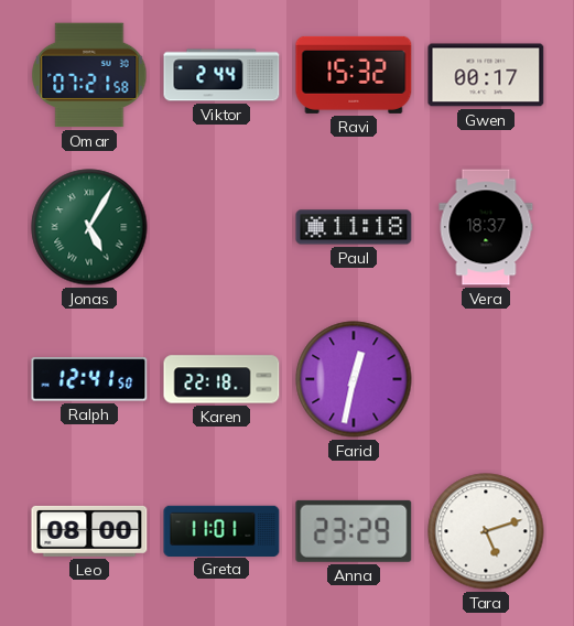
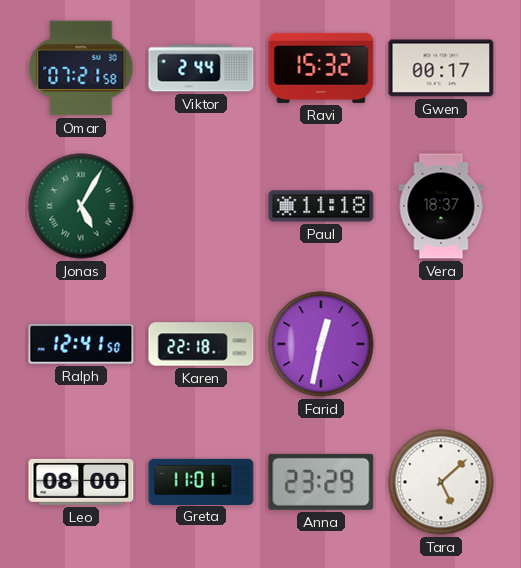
Tara: 5:12 -> 5:08 (441, 482)
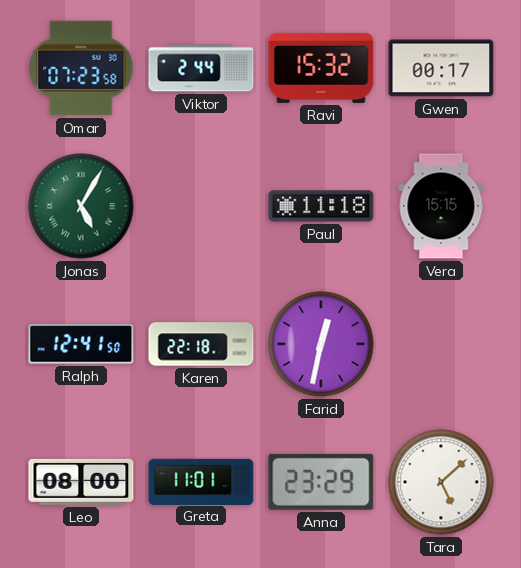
Omar: 07:21 -> 07:23 (81, 68)
Vera: 18:37 -> 15:15 (441, 206)
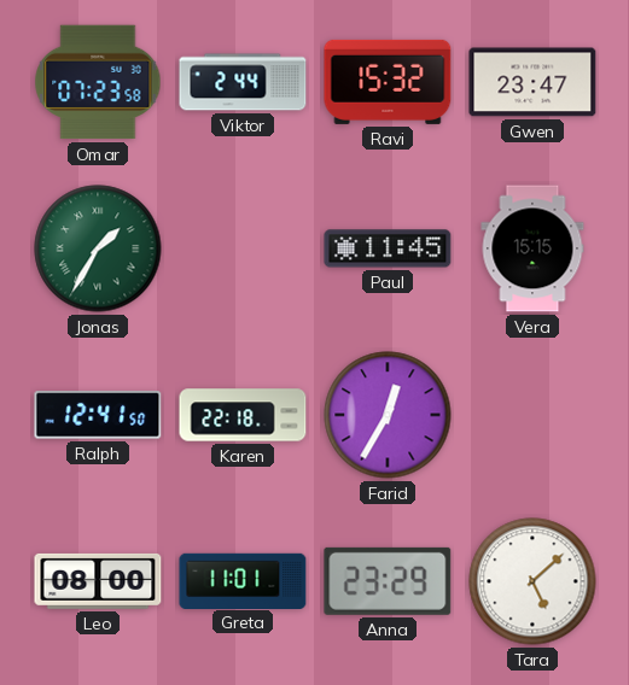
Gwen: 00:17 -> 23:47 (532, 82)
Jonas: 5:05 -> 1:35 (98, 248)
Paul: 11:18 -> 11:45 (388, 248)
Farid: 12:32 -> 12:35 (388, 415)
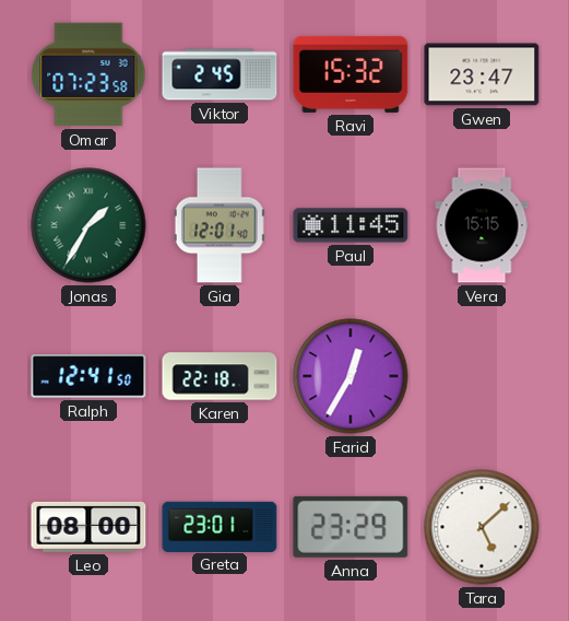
Viktor: 2:44 -> 2:45 (220, 74)
Gia: none -> 12:01 (220, 225)
Greta: 11:01 -> 23:01 (220, 526)
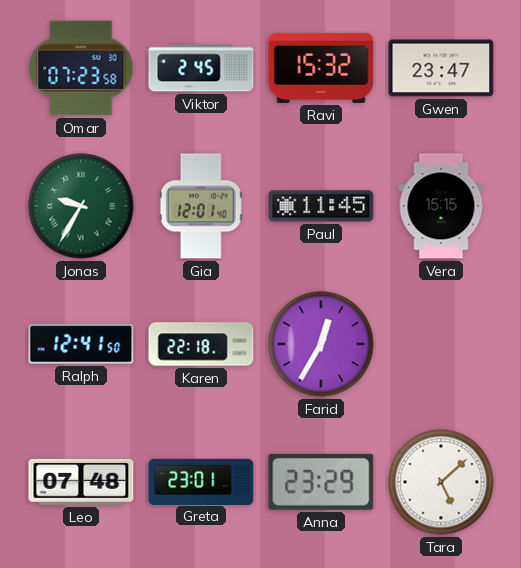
Jonas: 1:35 -> 9:35 (81, 206)
Leo: 08:00 -> 07:48 (81, 482)
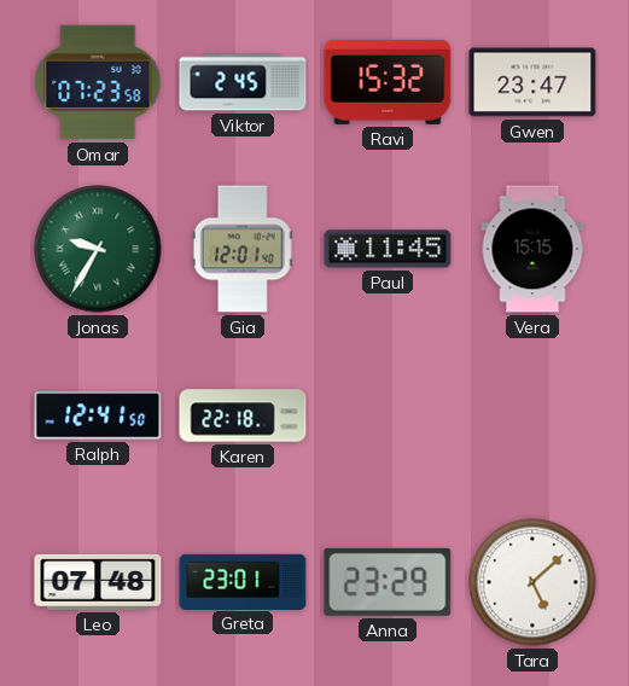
Farid: 12:35 -> none (321, 344)
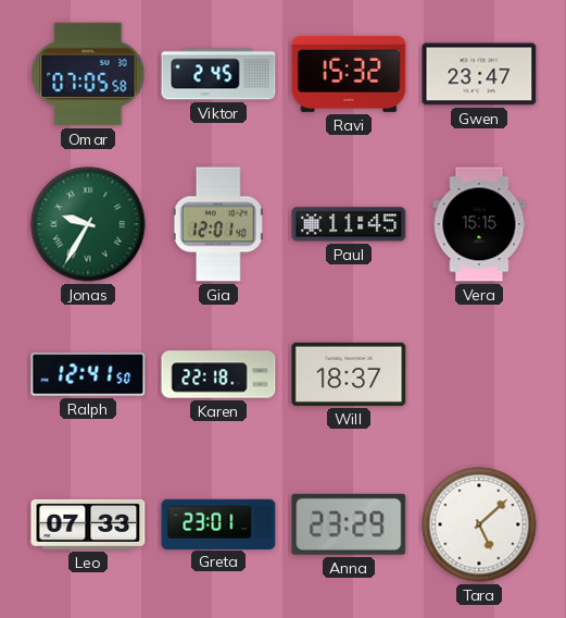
Omar: 07:23 -> 07:05 (88, 74)
Will: none -> 18:37 (349, 374)
Leo: 07:48 -> 07:33 (88, 524)
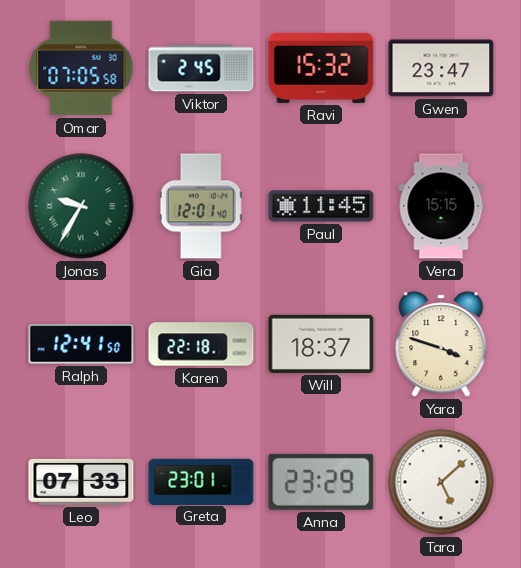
Yara: none -> 3:48 (441, 344)
